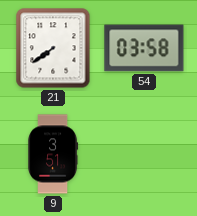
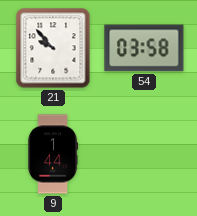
21: 7:39 -> 9:53 (53, 48)
9: 3:51 -> 1:44 (53, 154)
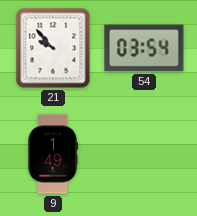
54: 03:58 -> 03:54 (144, 48)
9: 1:44 -> 1:49 (53, 154)
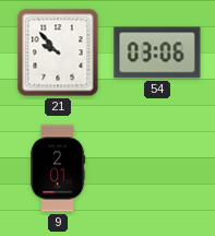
54: 03:54 -> 03:06 (157, 52)
9: 1:49 -> 2:01 (58, 168)
